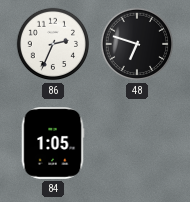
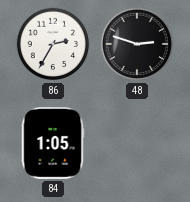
86: 2:34 -> 2:35 (53, 44)
48: 6:48 -> 2:48 (137, 44)
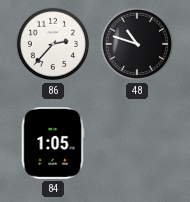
86: 2:35 -> 2:37 (53, 44)
48: 2:48 -> 10:48 (137, 44)
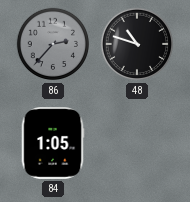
86 dial: white -> grey (53, 44)
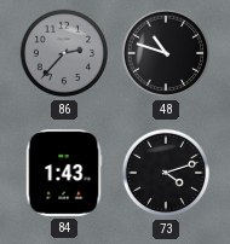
84: 1:05 -> 1:43 (64, 173)
73: none -> 4:12 (166, 173)
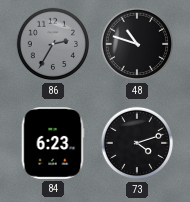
86: 2:37 -> 2:35 (53, 44)
84: 1:43 -> 6:23 (53, 143)
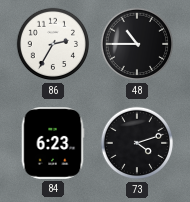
86 dial: grey -> white (53, 44)
48: 10:48 -> 10:45 (137, 44)
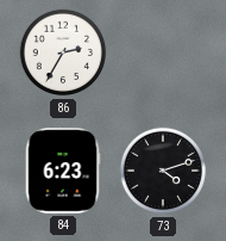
48: 10:45 -> none (137, 44)
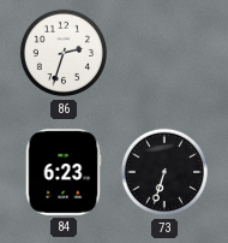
86: 2:35 -> 2:33 (64, 53)
73: 4:12 -> 6:33 (164, 172)
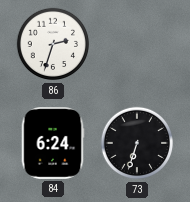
84: 6:23 -> 6:24 (53, 143)
